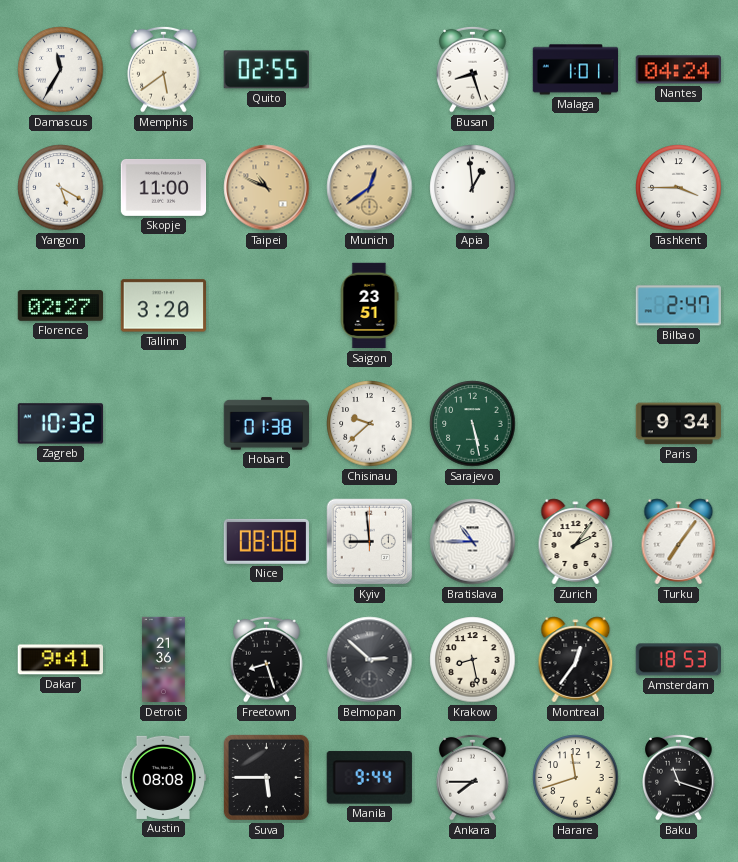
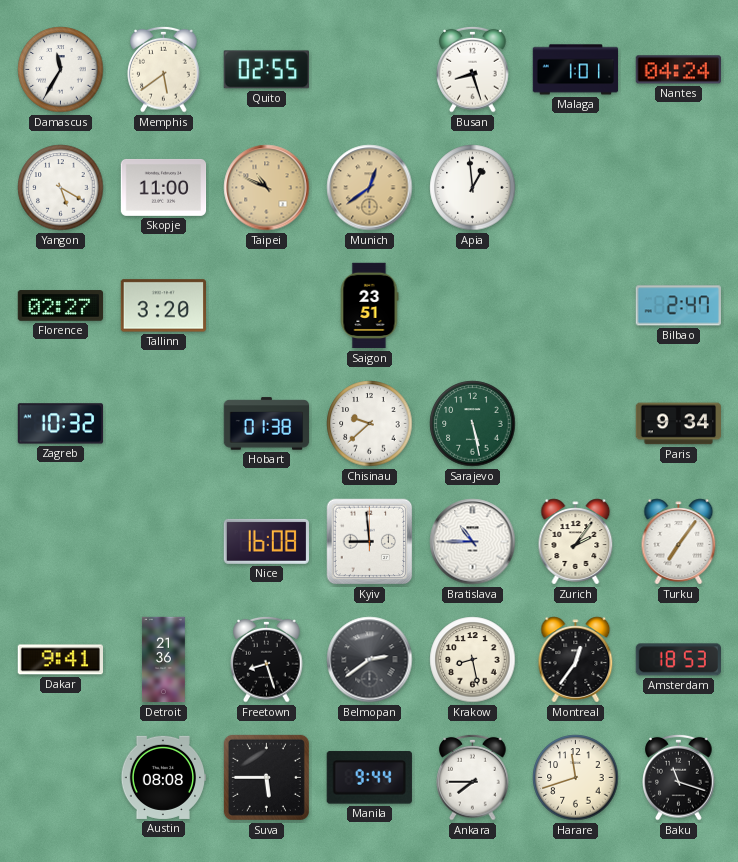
Tashkent: 3:45 -> none (679, 188)
Nice: 08:08 -> 16:08 (266, 541)
Belmopan: 2:52 -> 2:39 (370, 660)
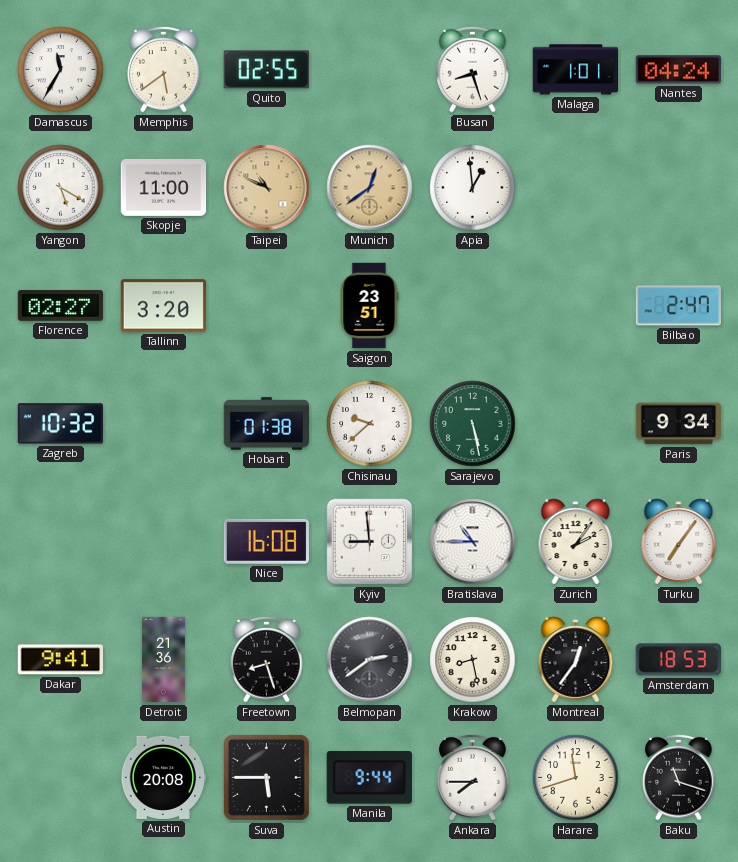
Austin: 08:08 -> 20:08 (163, 777)
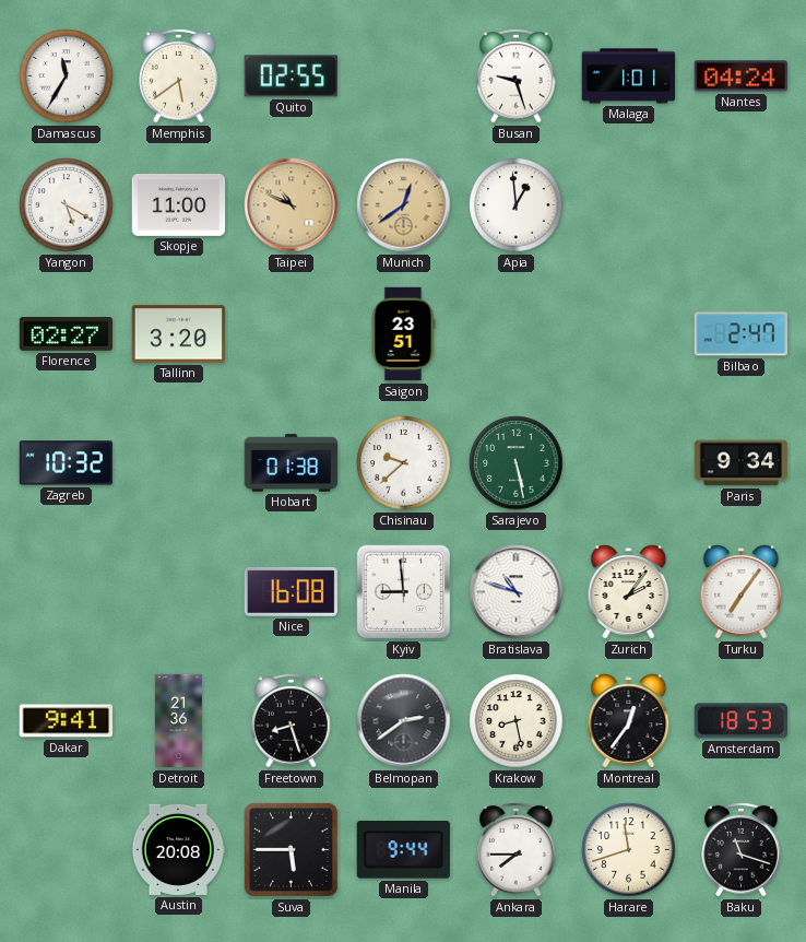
Busan: 8:27 -> 9:27 (517, 75)
Bratislava: 10:45 -> 10:48 (517, 592)
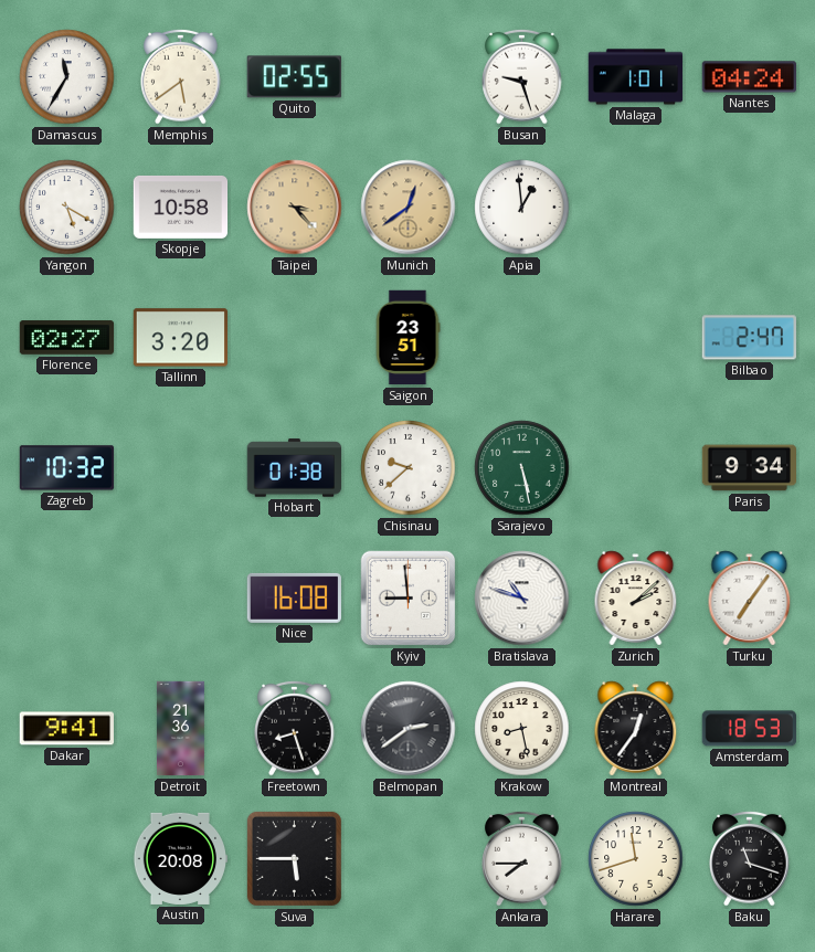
Skopje: 11:00 -> 10:58 (181, 207)
Taipei: 10:49 -> 3:23 (295, 208)
Zurich: 2:06 -> 2:08 (636, 599)
Manila: 9:44 -> none (403, 850)
